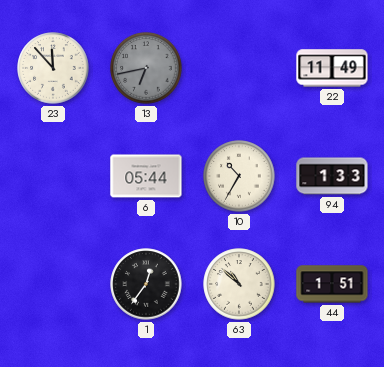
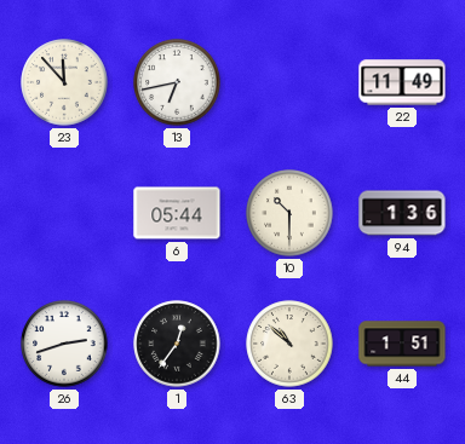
13 dial: grey -> white (177, 82)
10: 10:35 -> 10:30 (289, 213)
94: 1:33 -> 1:36 (402, 213)
26: none -> 2:42 (64, 344)
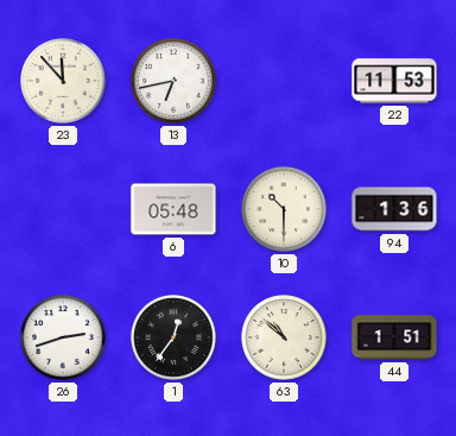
22: 11:49 -> 11:53 (394, 81)
6: 05:44 -> 05:48 (173, 209)
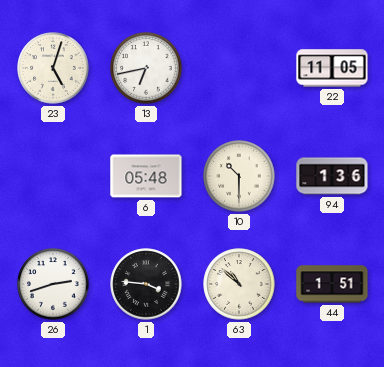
23: 11:53 -> 5:03 (53, 68)
22: 11:53 -> 11:05 (332, 68)
1: 12:36 -> 3:46 (146, 284)
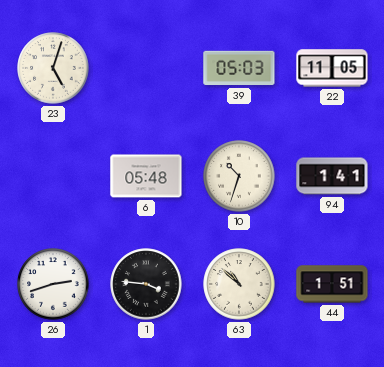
13: 6:43 -> none (146, 68)
39: none -> 05:03 (239, 68)
10: 10:30 -> 10:33 (239, 176)
94: 1:36 -> 1:41 (332, 176)
